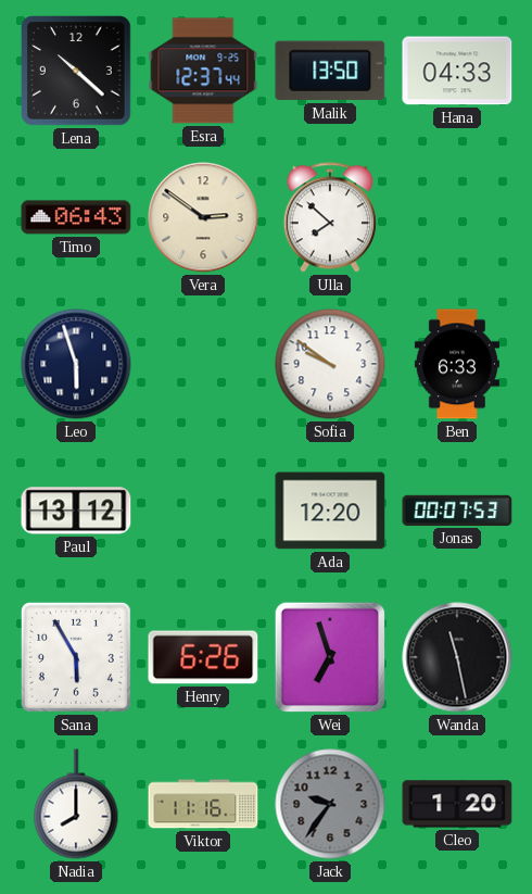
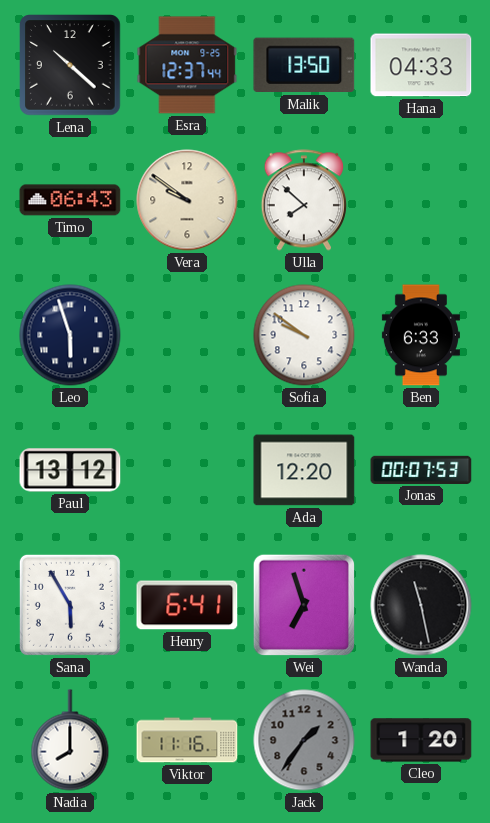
Vera: 2:51 -> 9:51 (187, 200)
Henry: 6:26 -> 6:41 (187, 605)
Jack: 9:36 -> 1:36 (304, 740)
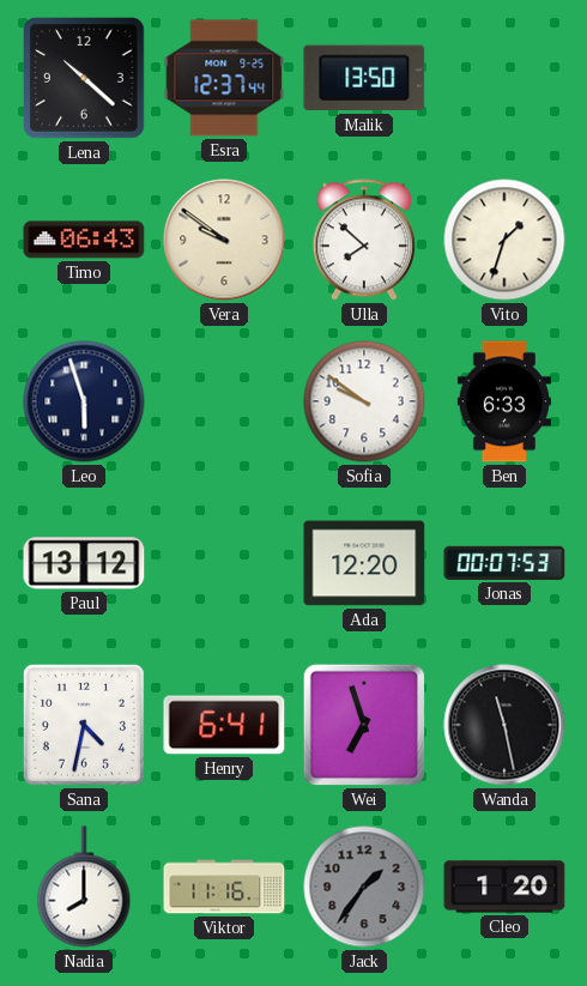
Hana: 04:33 -> none (421, 65)
Vito: none -> 1:33 (504, 240)
Sana: 5:55 -> 4:32 (84, 725)
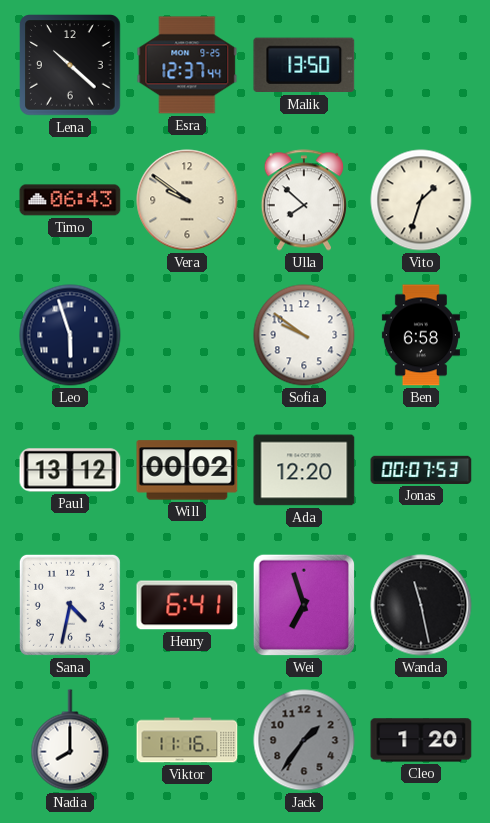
Ben: 6:33 -> 6:58 (421, 335)
Will: none -> 00:02 (187, 470)
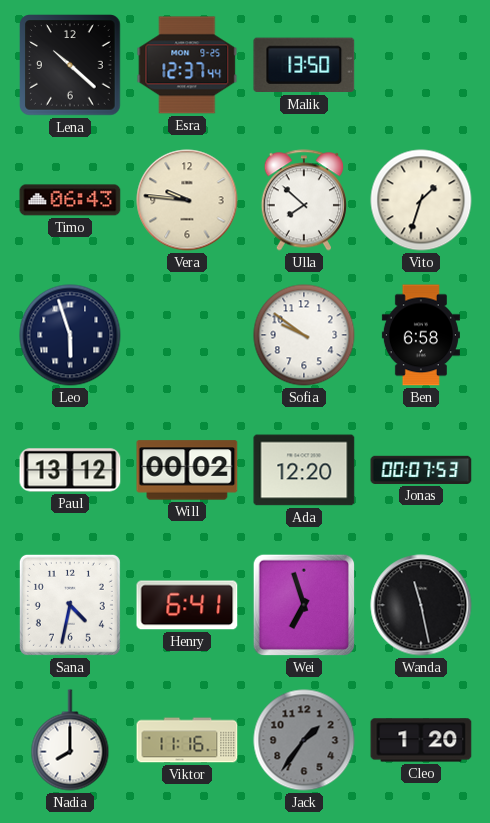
Vera: 9:51 -> 9:46 (187, 200)
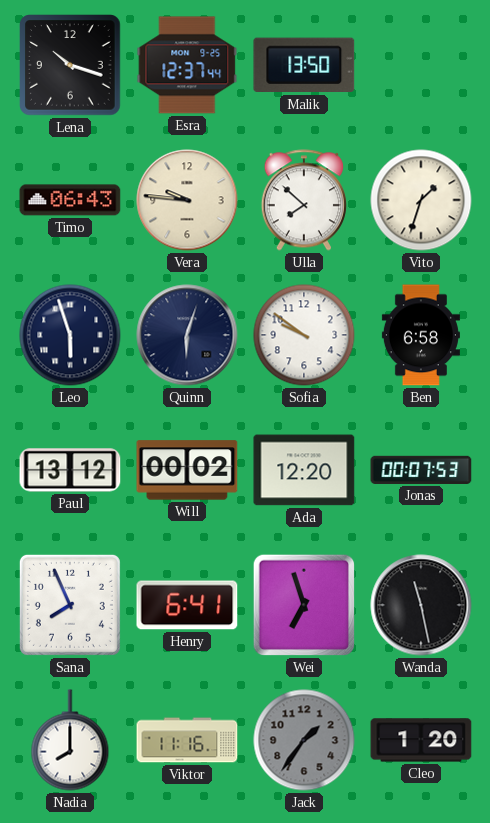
Lena: 10:22 -> 10:18 (70, 65)
Quinn: none -> 6:03 (187, 335)
Sana: 4:32 -> 7:56 (70, 605)
